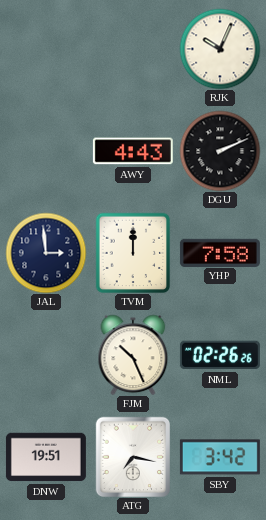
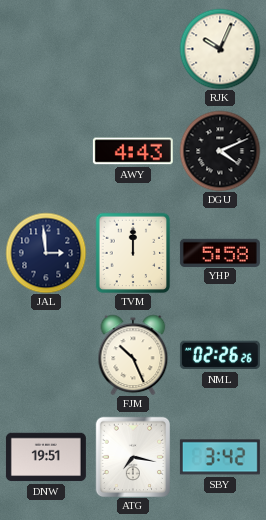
DGU: 2:11 -> 4:11 (220, 151)
YHP: 7:58 -> 5:58 (220, 252)
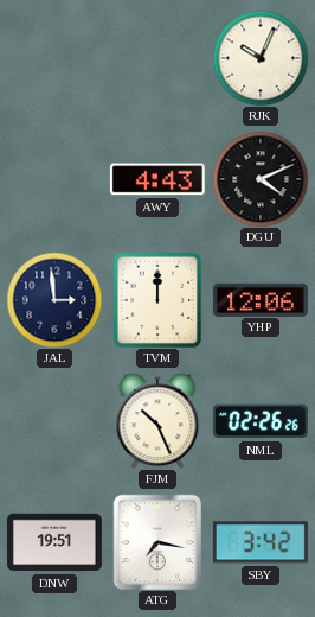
YHP: 5:58 -> 12:06 (261, 299)
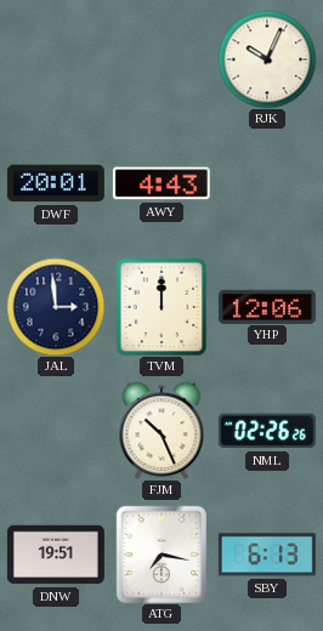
DWF: none -> 20:01 (56, 183)
DGU: 4:11 -> none (261, 179)
SBY: 3:42 -> 6:13 (267, 555)
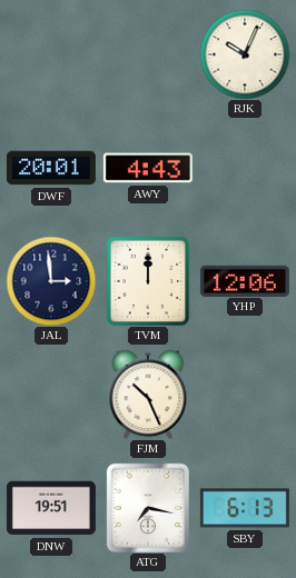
NML: 02:26 -> none (267, 431)
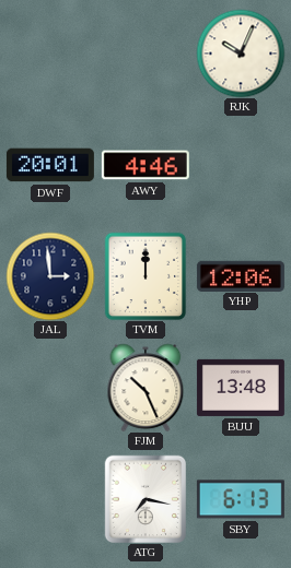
AWY: 4:43 -> 4:46 (145, 165)
BUU: none -> 13:48 (241, 388)
DNW: 19:51 -> none (51, 508)
